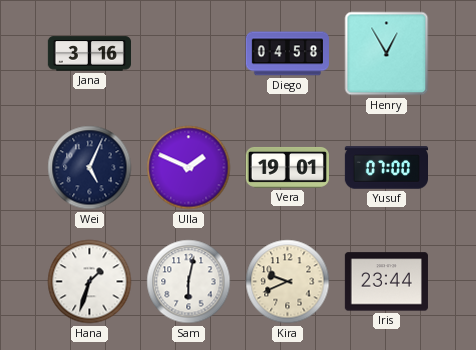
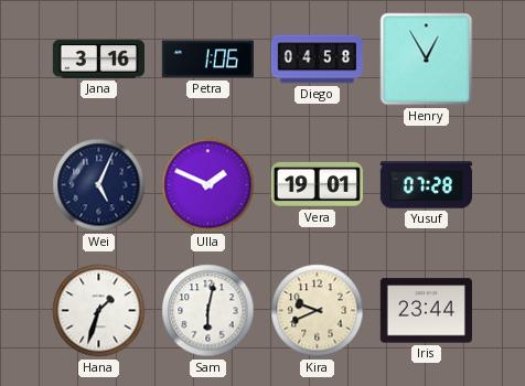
Petra: none -> 1:06 (207, 60)
Yusuf: 07:00 -> 07:28 (426, 185)
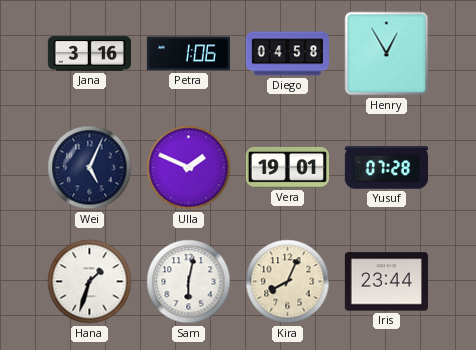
Kira: 9:41 -> 8:04 (288, 282)
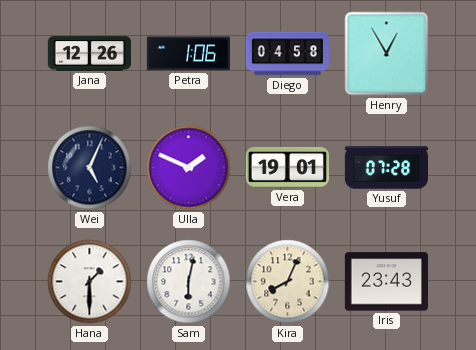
Jana: 3:16 -> 12:26 (89, 54)
Hana: 1:33 -> 1:30 (90, 282)
Iris: 23:44 -> 23:43 (386, 282)
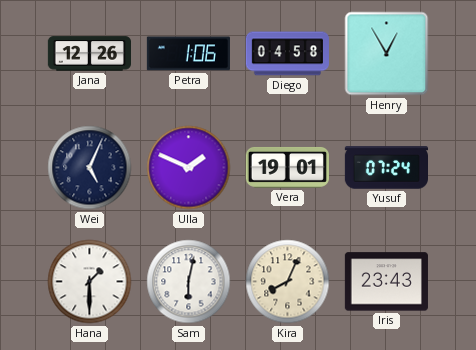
Yusuf: 07:28 -> 07:24 (386, 168)
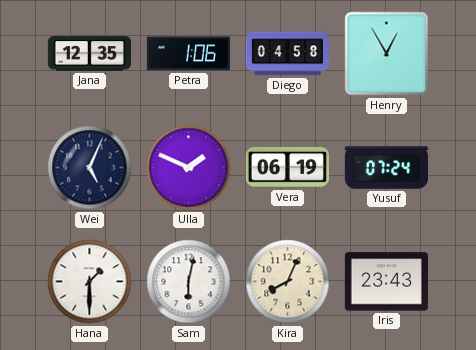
Jana: 12:26 -> 12:35 (89, 54)
Vera: 19:01 -> 06:19 (287, 167)
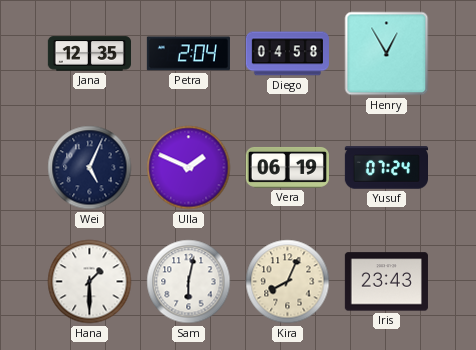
Petra: 1:06 -> 2:04 (188, 54)
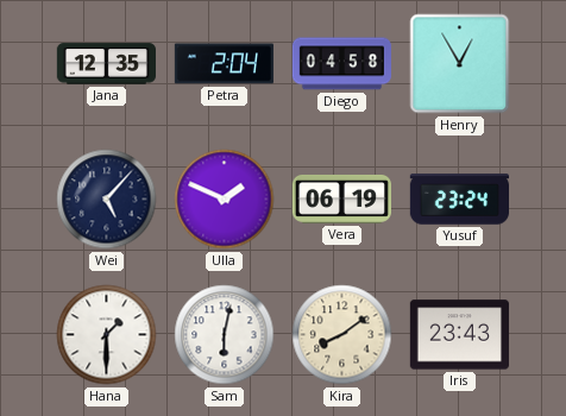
Wei: 5:04 -> 5:07 (107, 200)
Yusuf: 07:24 -> 23:24 (459, 200)
Kira: 8:04 -> 8:09 (342, 335)
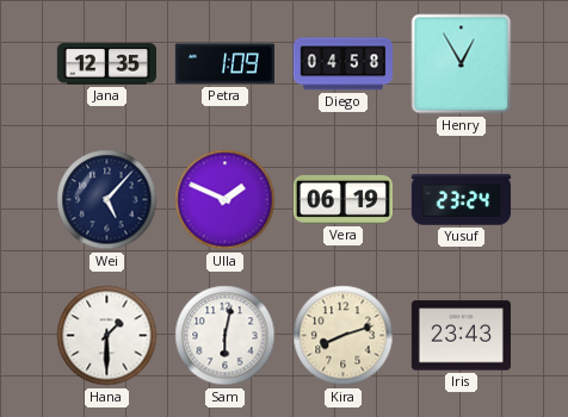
Petra: 2:04 -> 1:09 (224, 64)
Kira: 8:09 -> 8:12 (344, 336)
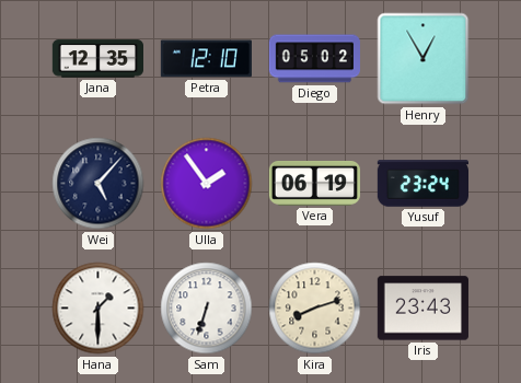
Petra: 1:09 -> 12:10 (206, 59)
Diego: 04:58 -> 05:02 (314, 59)
Ulla: 1:49 -> 1:54 (207, 184)
Sam: 6:02 -> 6:33 (207, 309)
